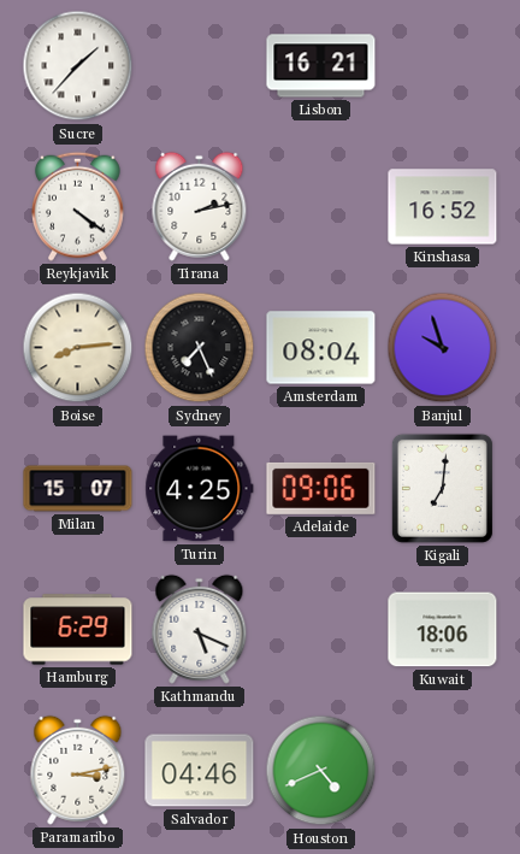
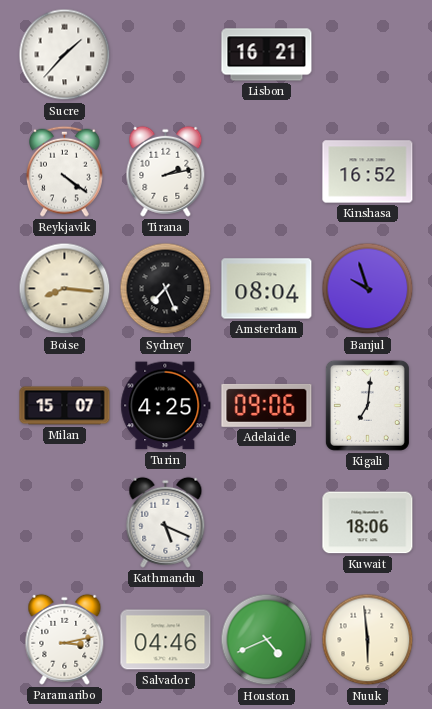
Boise: 8:14 -> 8:16 (65, 289)
Hamburg: 6:29 -> none (78, 630)
Nuuk: none -> 5:59 (368, 640)
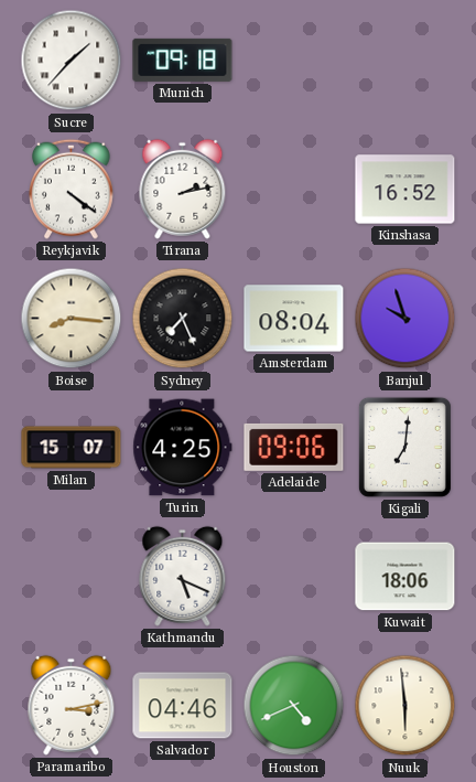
Munich: none -> 09:18 (183, 60)
Lisbon: 16:21 -> none (267, 55)
